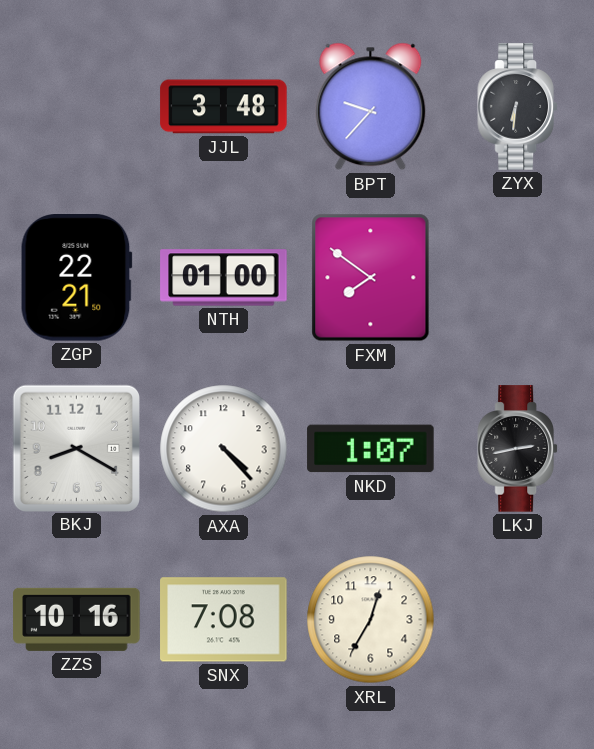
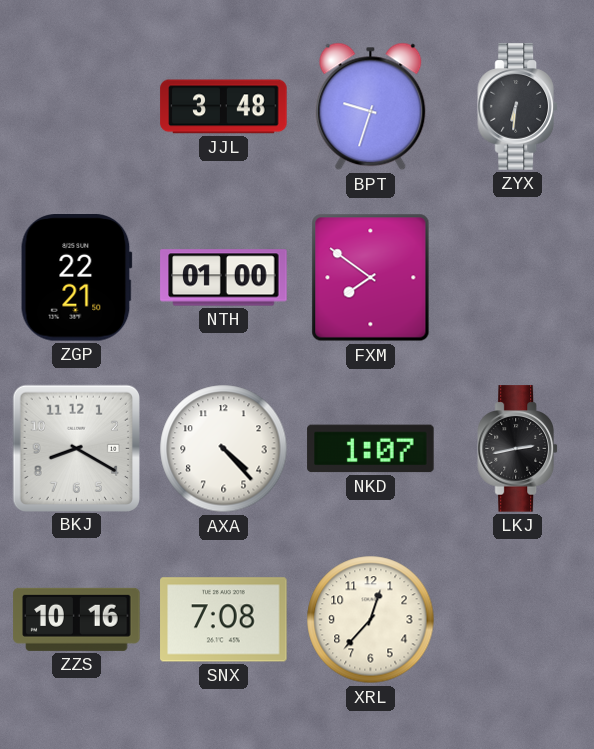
BPT: 9:37 -> 9:33 (371, 107)
XRL: 12:35 -> 12:37 (371, 620)
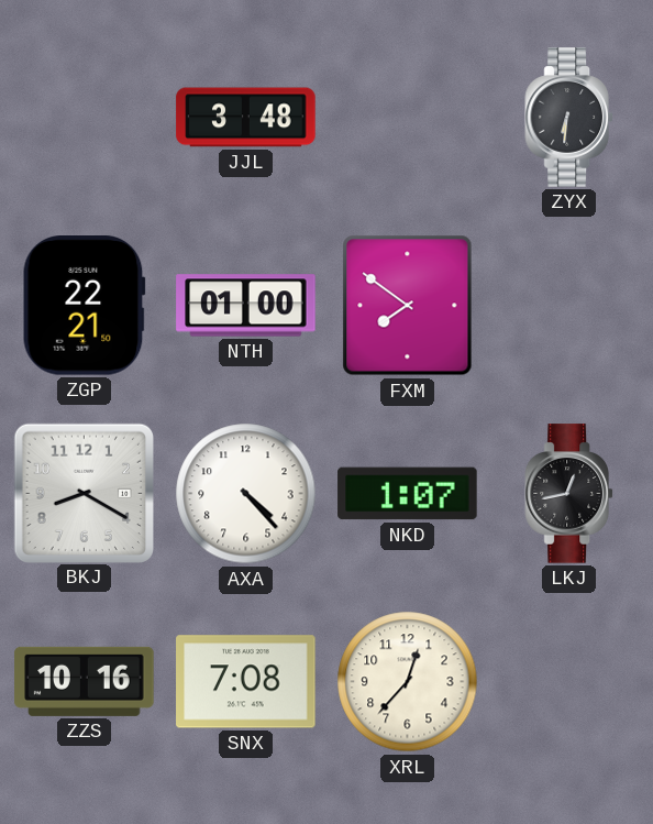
BPT: 9:33 -> none (371, 107)
LKJ: 2:43 -> 12:43 (568, 494)
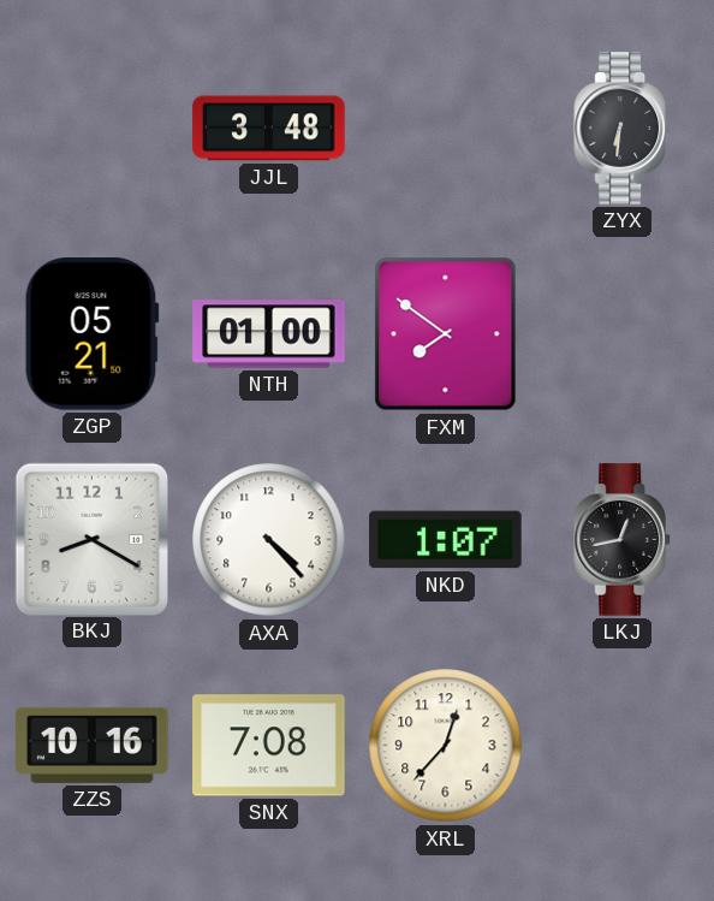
ZGP: 22:21 -> 05:21 (91, 334)
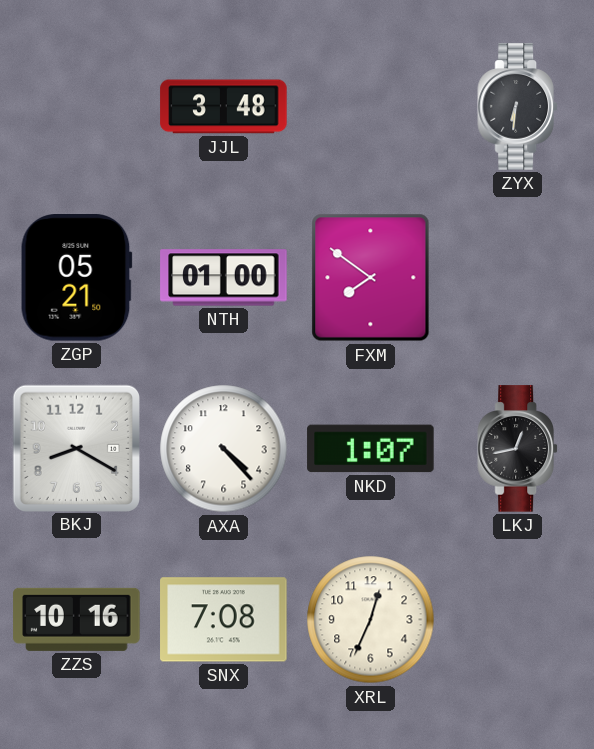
XRL: 12:37 -> 12:34 (371, 620)
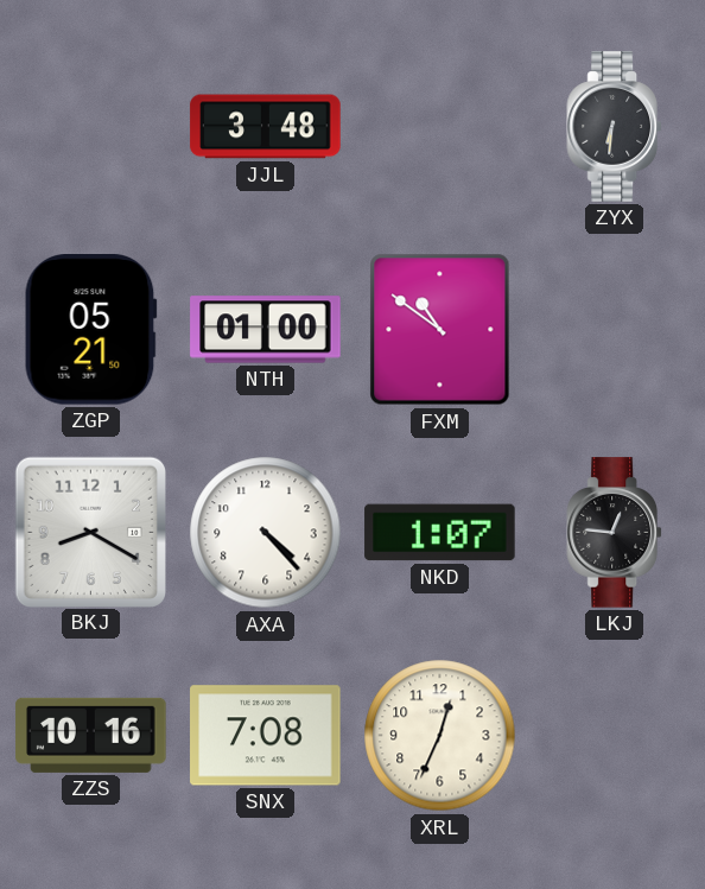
FXM: 7:51 -> 10:51 (440, 330)
LKJ: 12:43 -> 12:46 (614, 533)
